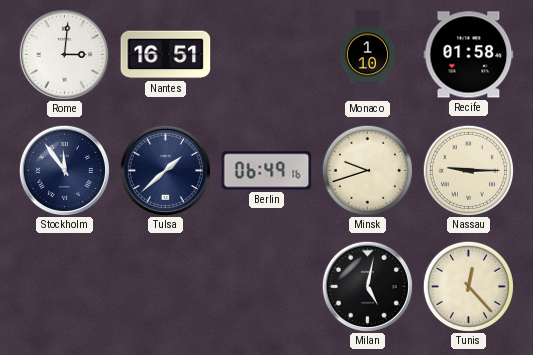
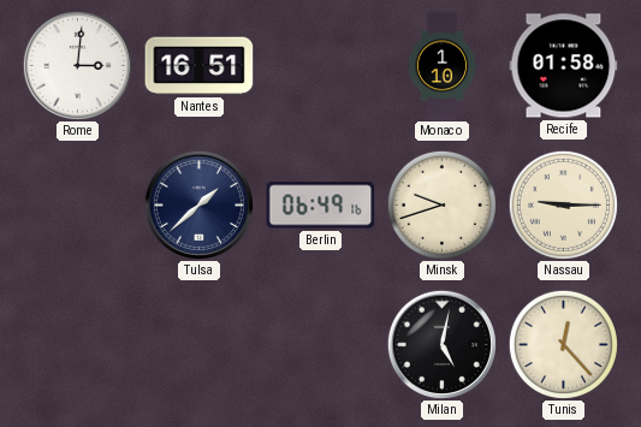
Stockholm: 11:54 -> none (64, 170)
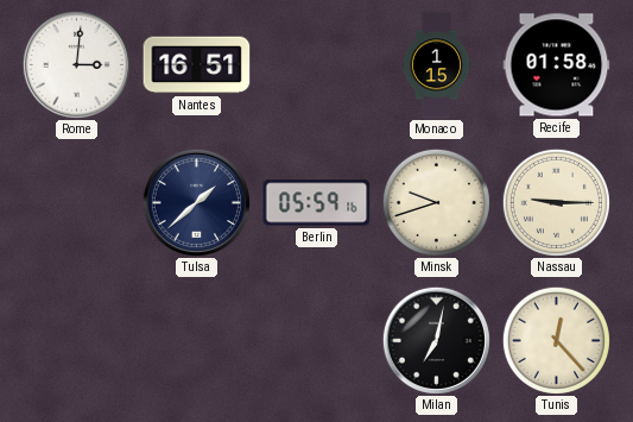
Monaco: 1:10 -> 1:15 (437, 65)
Berlin: 06:49 -> 05:59 (317, 203)
Milan: 5:02 -> 7:02 (436, 340)
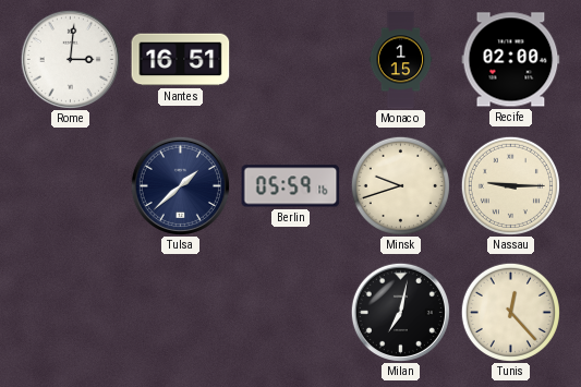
Recife: 01:58 -> 02:00 (511, 60)
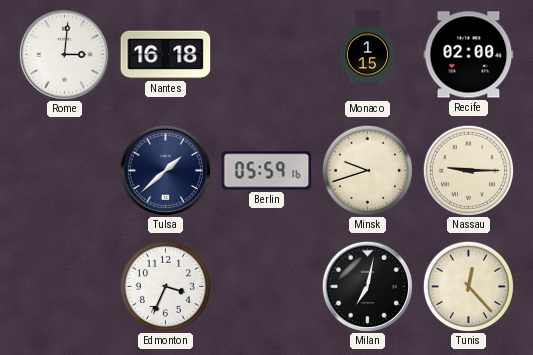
Nantes: 16:51 -> 16:18 (166, 55)
Edmonton: none -> 3:34 (165, 286)
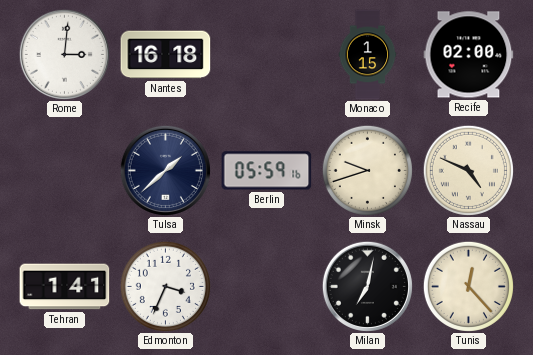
Nassau: 9:15 -> 4:49 (468, 170)
Tehran: none -> 1:41 (65, 287)
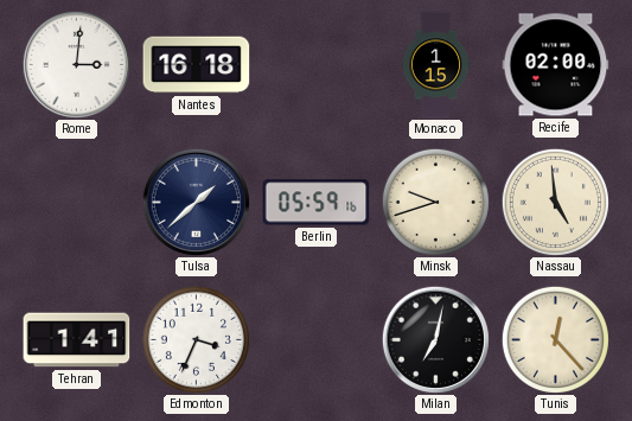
Nassau: 4:49 -> 4:59 (555, 202)
